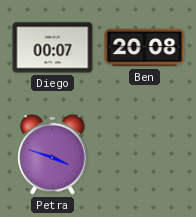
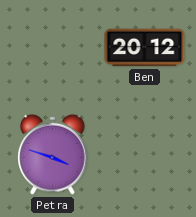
Diego: 00:07 -> none (53, 48)
Ben: 20:08 -> 20:12 (145, 48)
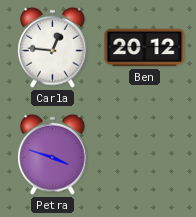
Carla: none -> 12:46 (53, 47)
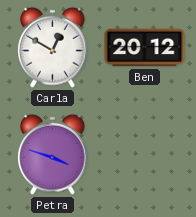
Carla: 12:46 -> 12:50 (53, 47)
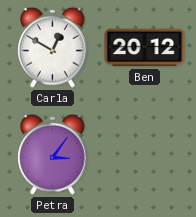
Petra: 3:48 -> 3:06 (53, 154)
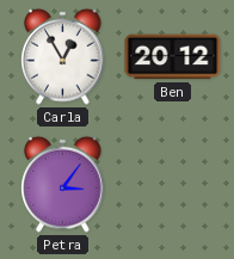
Carla: 12:50 -> 12:55 (63, 56)
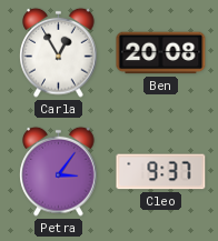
Ben: 20:12 -> 20:08 (161, 53)
Cleo: none -> 9:37 (161, 172)
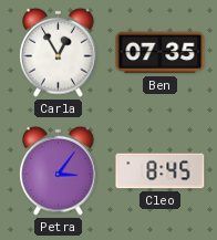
Ben: 20:08 -> 07:35 (161, 53)
Cleo: 9:37 -> 8:45 (161, 171)
